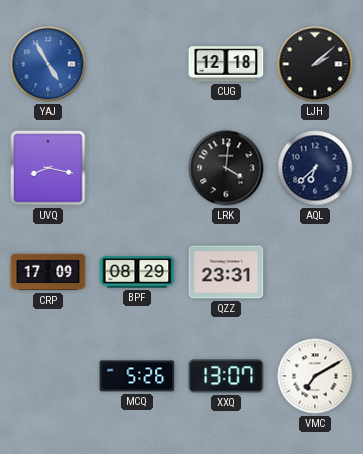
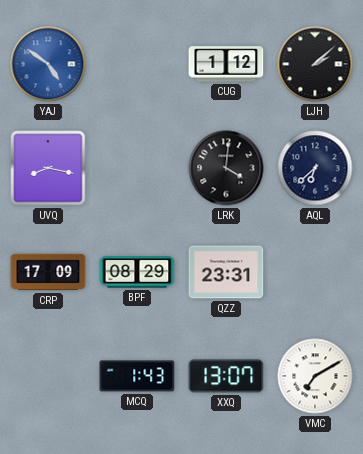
YAJ: 4:55 -> 4:51 (48, 64)
CUG: 12:18 -> 1:12 (226, 64)
MCQ: 5:26 -> 1:43 (137, 376)
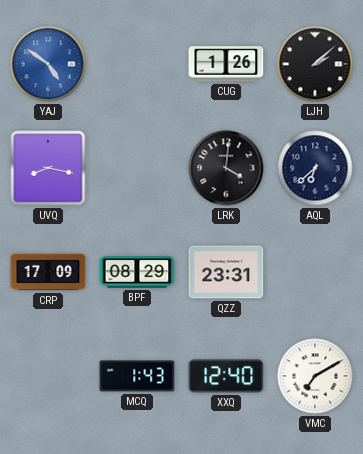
CUG: 1:12 -> 1:26 (226, 64)
XXQ: 13:07 -> 12:40 (226, 376)
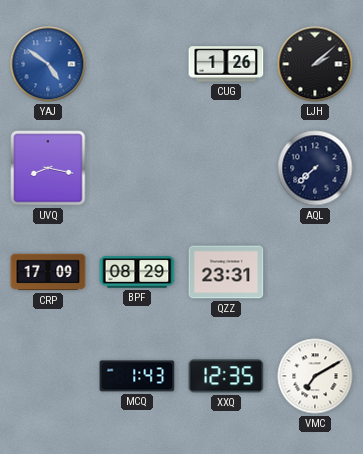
LRK: 4:01 -> none (226, 168)
AQL: 6:38 -> 7:38 (315, 168)
XXQ: 12:40 -> 12:35 (226, 376)
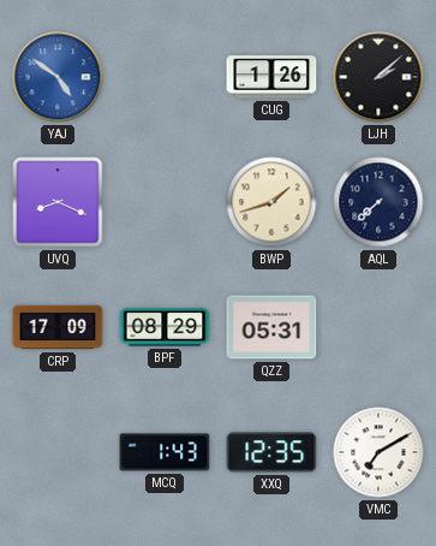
UVQ: 8:17 -> 8:19 (58, 202)
BWP: none -> 1:42 (271, 202)
QZZ: 23:31 -> 05:31 (271, 327)
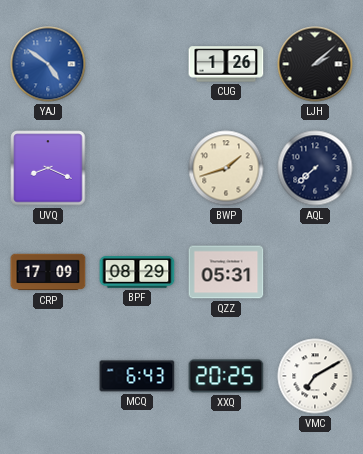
MCQ: 1:43 -> 6:43 (137, 376)
XXQ: 12:35 -> 20:25 (226, 376)
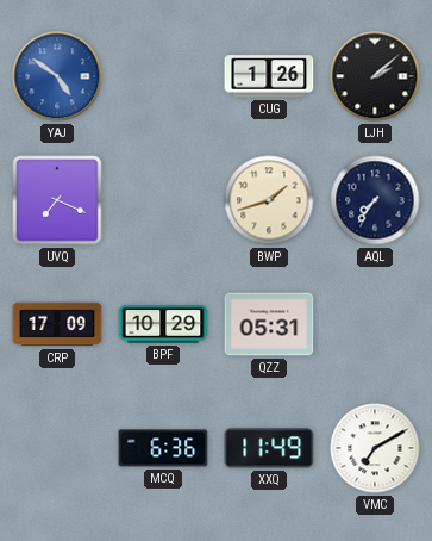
UVQ: 8:19 -> 7:19 (57, 200)
AQL: 7:38 -> 7:36 (375, 200)
BPF: 08:29 -> 10:29 (163, 324)
MCQ: 6:43 -> 6:36 (163, 448)
XXQ: 20:25 -> 11:49 (269, 448)
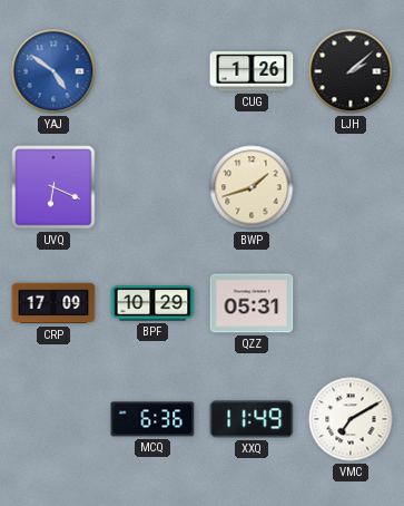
UVQ: 7:19 -> 6:19 (53, 187)
AQL: 7:36 -> none (375, 200)
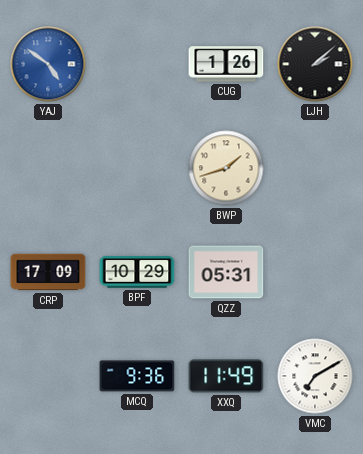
UVQ: 6:19 -> none (53, 187)
MCQ: 6:36 -> 9:36 (137, 376)
